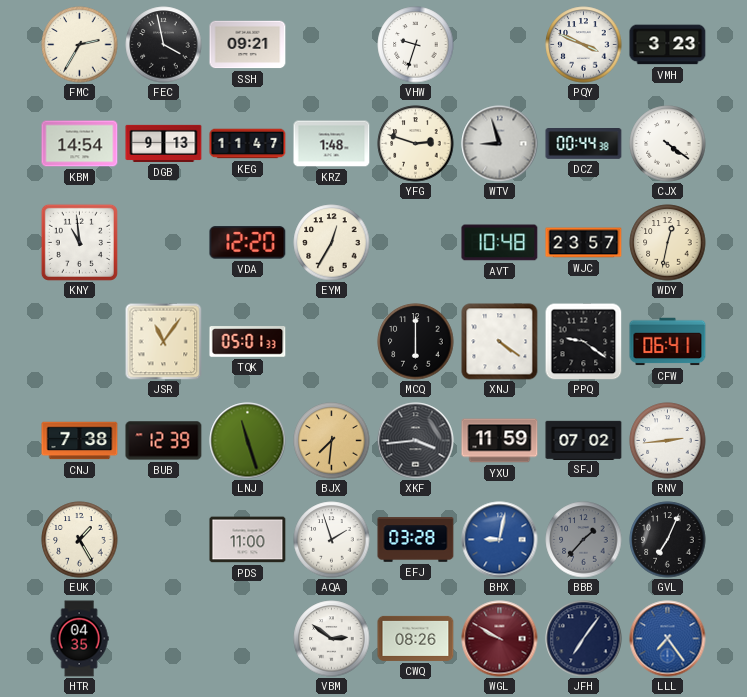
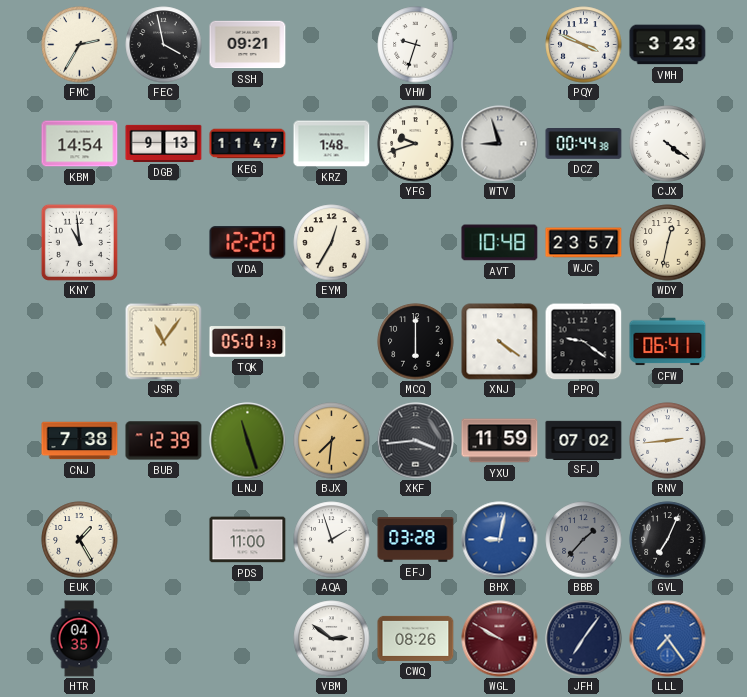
YFG: 2:48 -> 9:42 (416, 144)
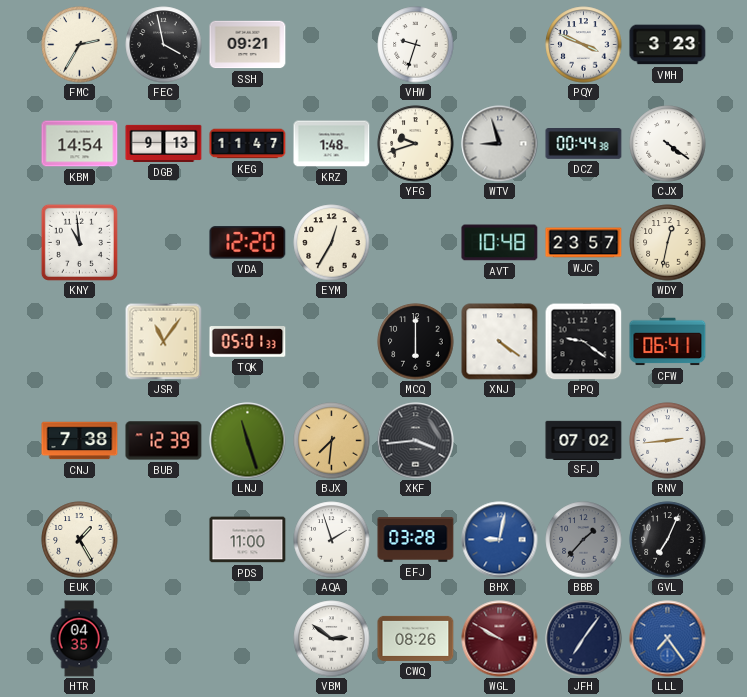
YXU: 11:59 -> none (500, 441)
